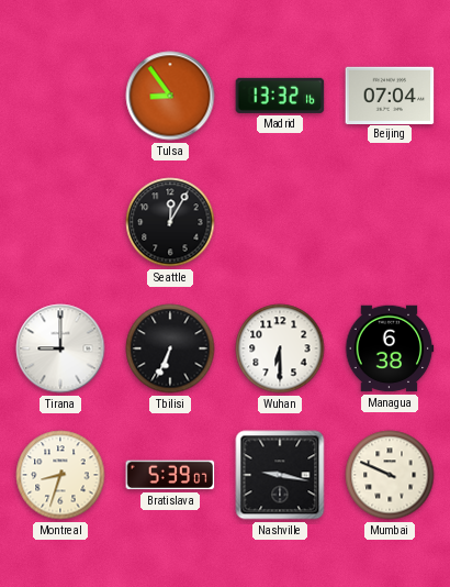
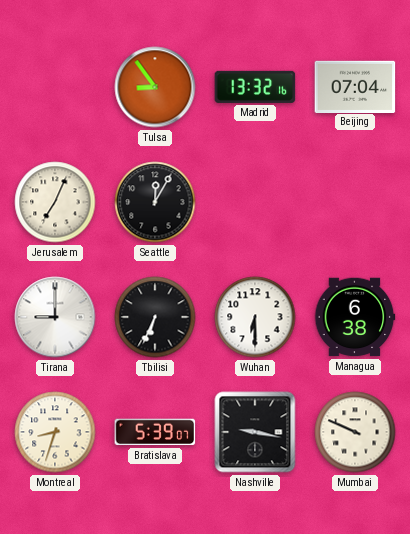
Jerusalem: none -> 7:04 (55, 202)
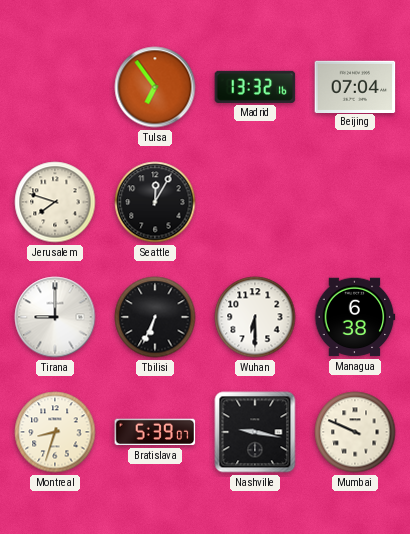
Tulsa: 8:54 -> 6:54 (155, 87)
Jerusalem: 7:04 -> 7:48 (55, 202)
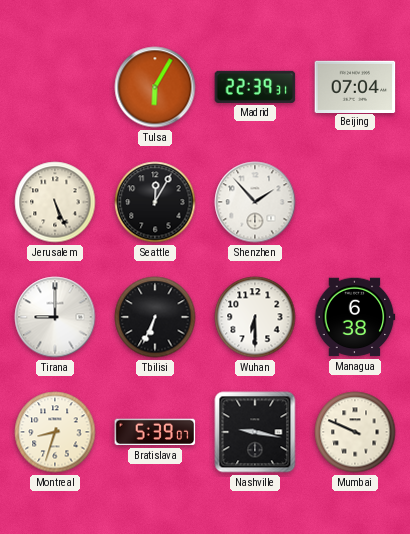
Tulsa: 6:54 -> 6:05 (155, 87)
Madrid: 13:32 -> 22:39 (255, 87)
Jerusalem: 7:48 -> 5:26 (55, 202)
Shenzhen: none -> 1:53 (255, 202)
